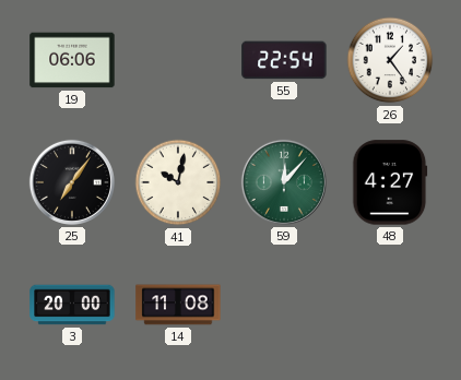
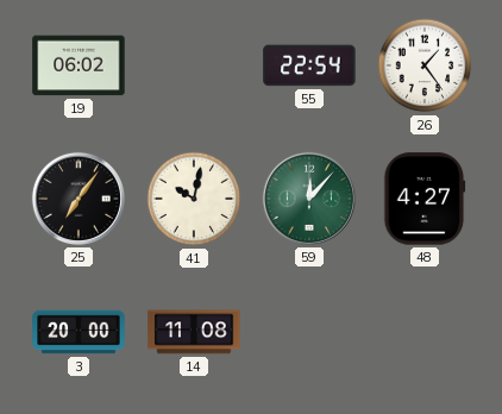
19: 06:06 -> 06:02 (79, 65)
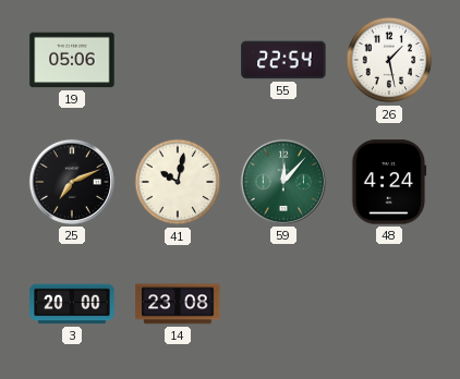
19: 06:02 -> 05:06 (72, 60)
26: 1:24 -> 1:28 (389, 60)
25: 7:06 -> 7:11 (72, 182)
48: 4:27 -> 4:24 (389, 182)
14: 11:08 -> 23:08 (178, 304)
